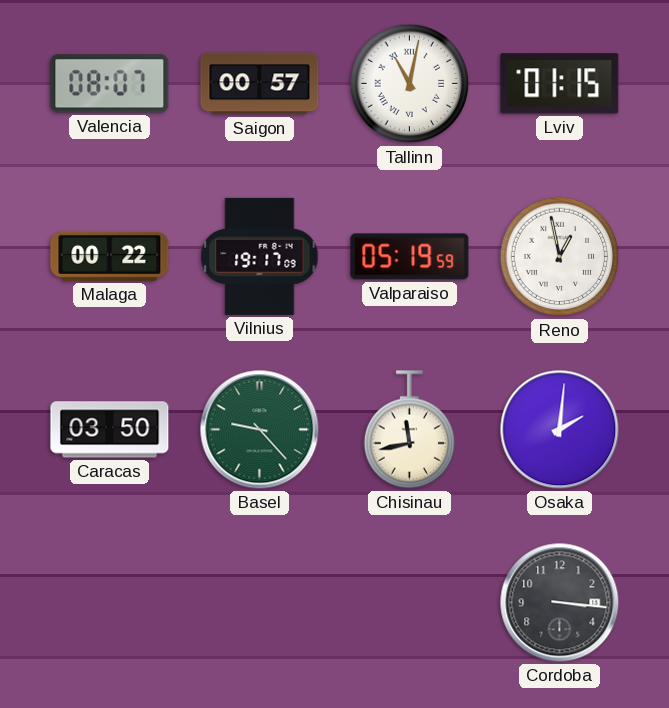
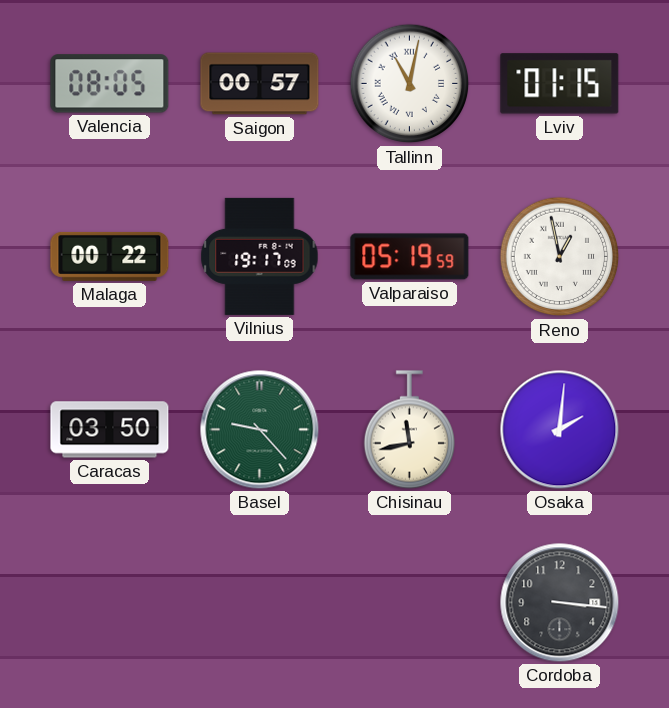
Valencia: 08:07 -> 08:05 (110, 84)
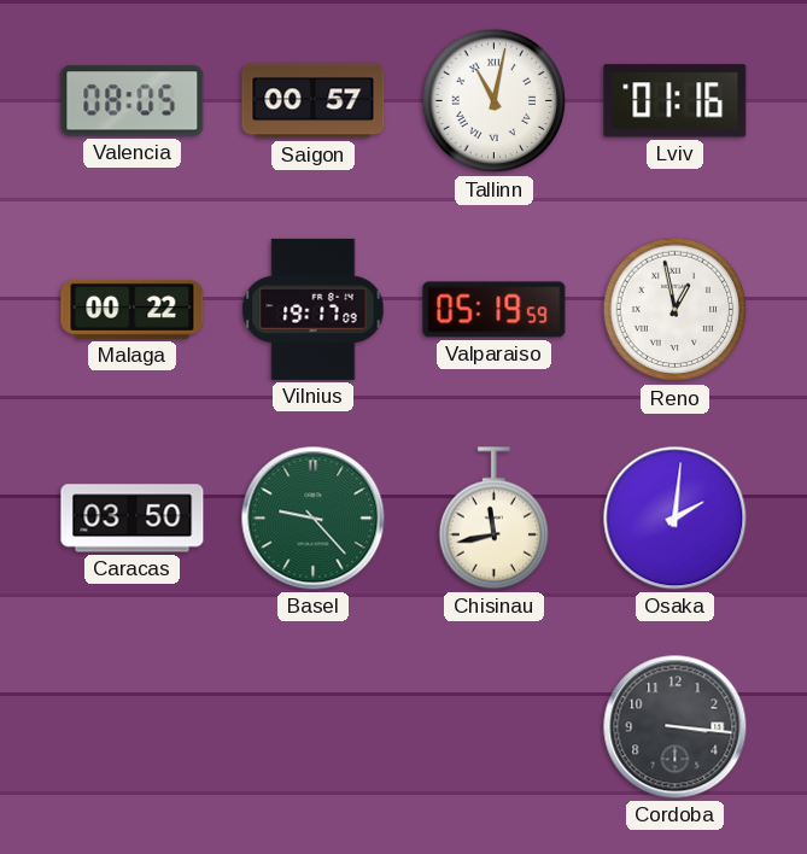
Lviv: 01:15 -> 01:16 (676, 101)
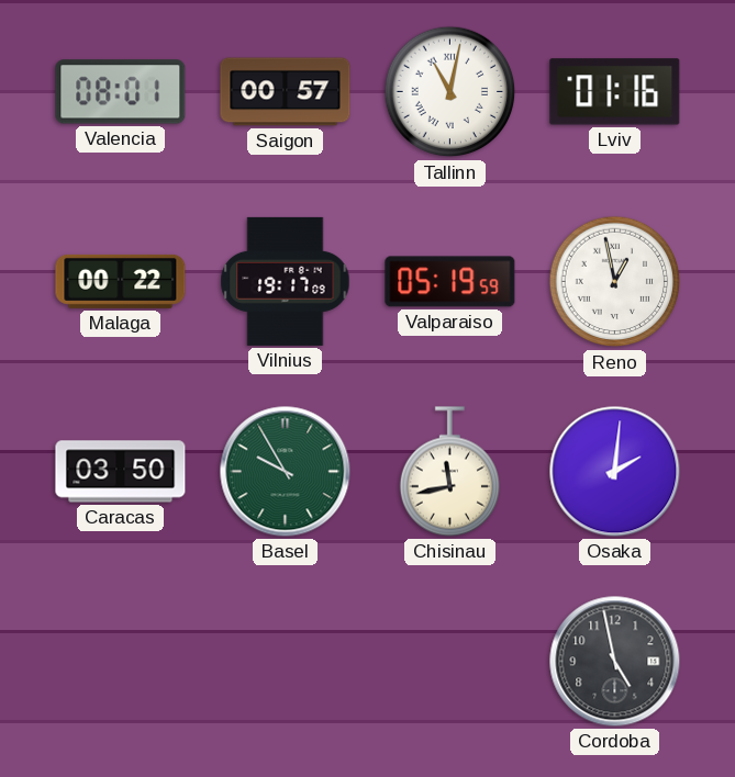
Valencia: 08:05 -> 08:01 (121, 92)
Basel: 9:23 -> 9:55 (286, 472)
Cordoba: 3:16 -> 4:58 (615, 662)
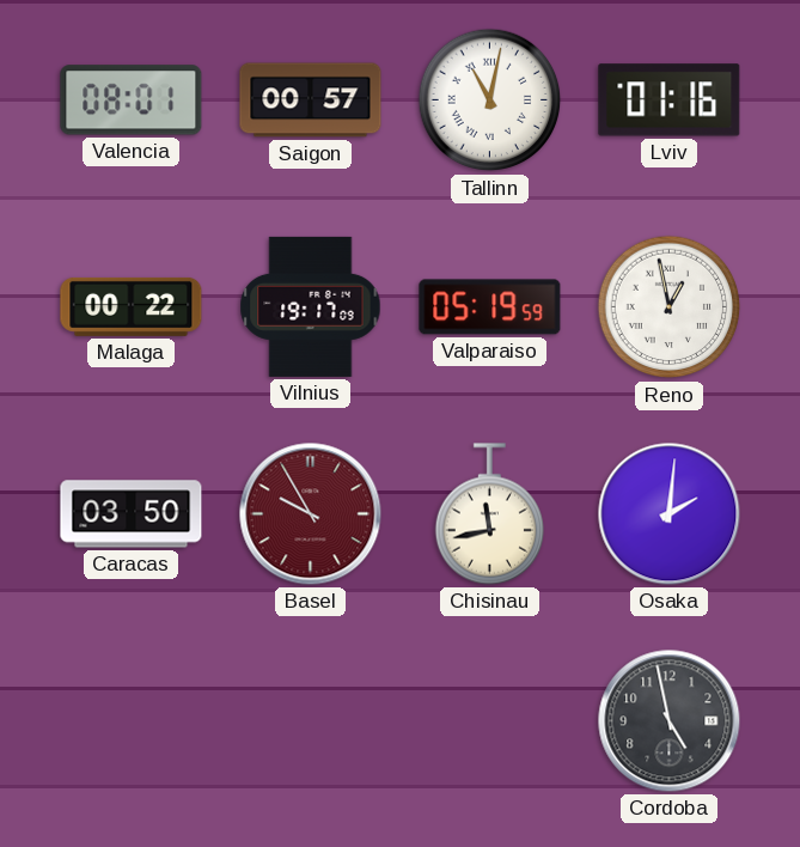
Basel dial: green -> burgundy (311, 514)
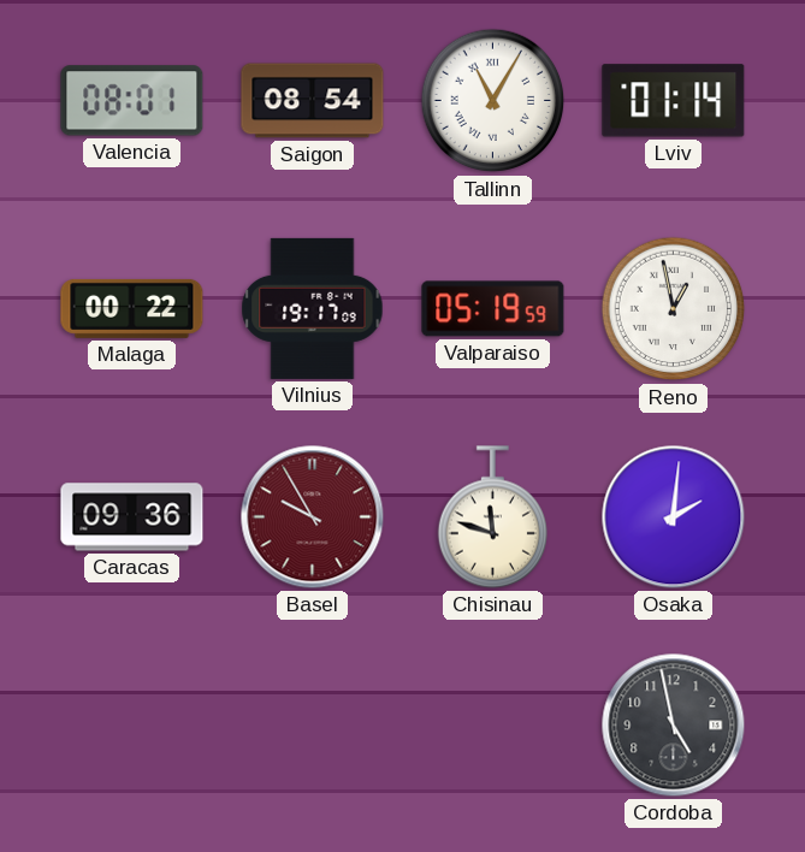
Saigon: 00:57 -> 08:54 (313, 101)
Tallinn: 11:02 -> 11:05 (493, 101)
Lviv: 01:16 -> 01:14 (674, 101)
Caracas: 03:50 -> 09:36 (132, 517)
Chisinau: 11:43 -> 11:48 (492, 517)
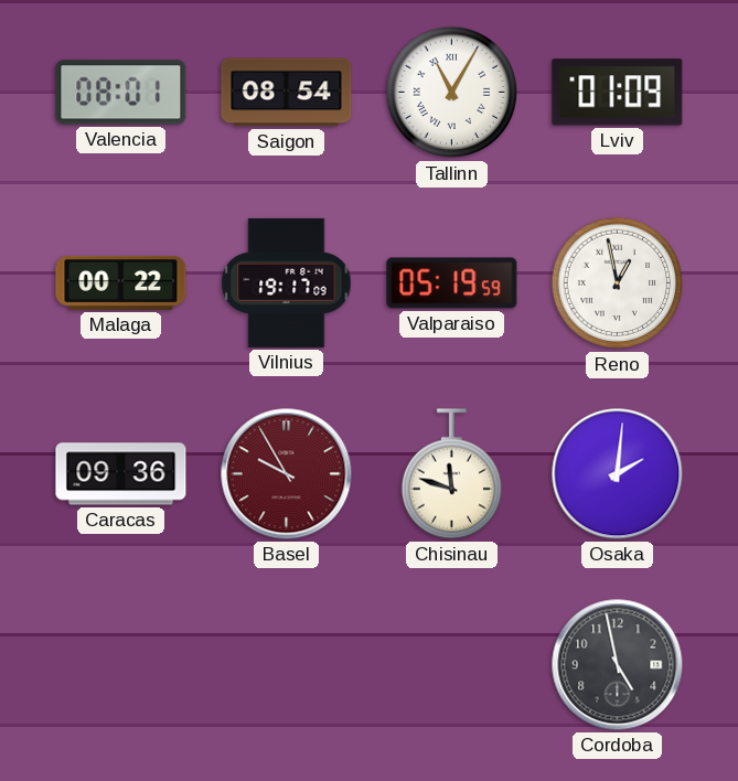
Lviv: 01:14 -> 01:09 (618, 93)
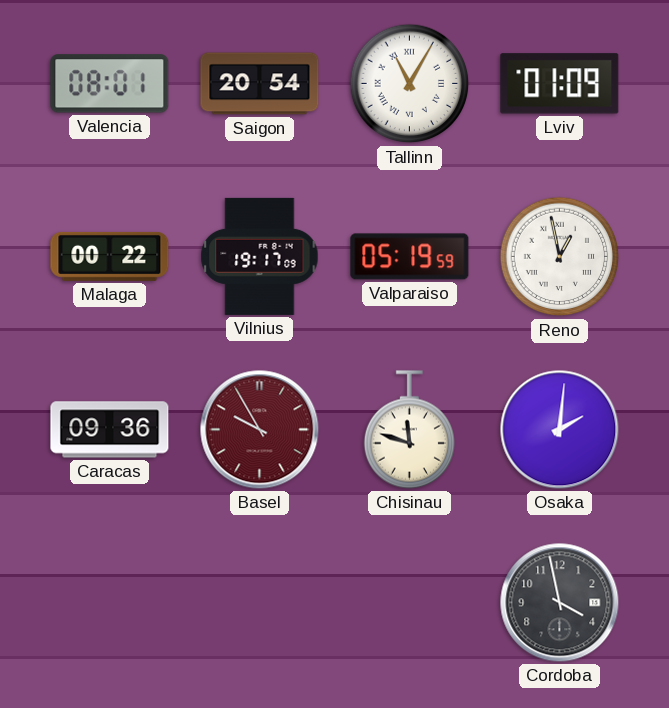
Saigon: 08:54 -> 20:54 (260, 84)
Cordoba: 4:58 -> 3:58 (560, 603)
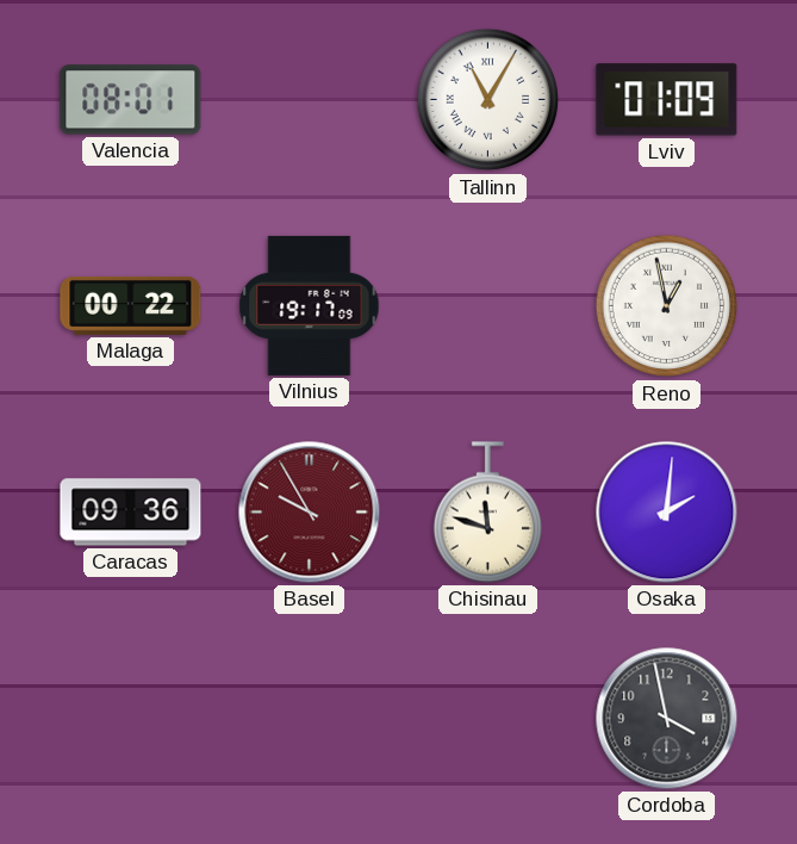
Saigon: 20:54 -> none (260, 84)
Valparaiso: 05:19 -> none (410, 257)
